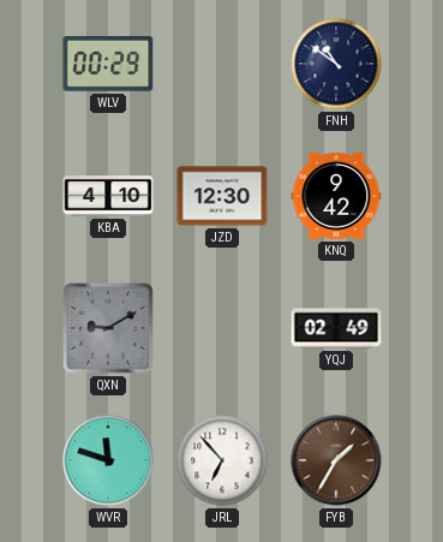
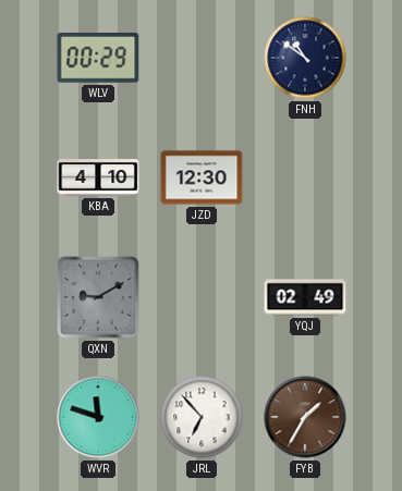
KNQ: 9:42 -> none (336, 196)
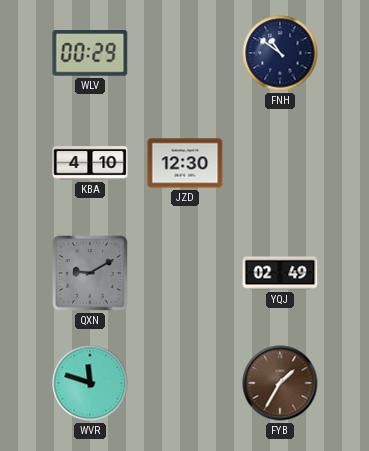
JRL: 6:53 -> none (202, 417)
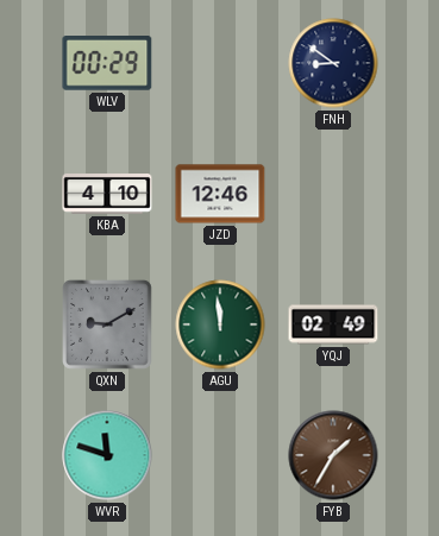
FNH: 10:51 -> 8:51 (333, 63)
JZD: 12:30 -> 12:46 (220, 194)
AGU: none -> 11:59 (220, 324)
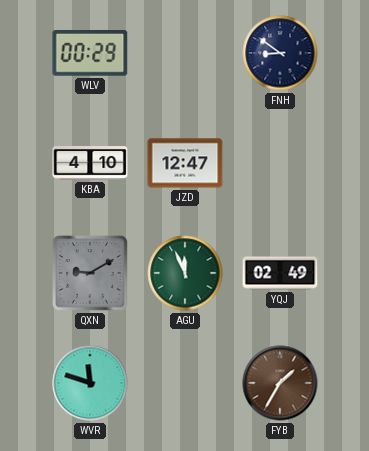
JZD: 12:46 -> 12:47 (185, 163)
AGU: 11:59 -> 11:56 (185, 273)
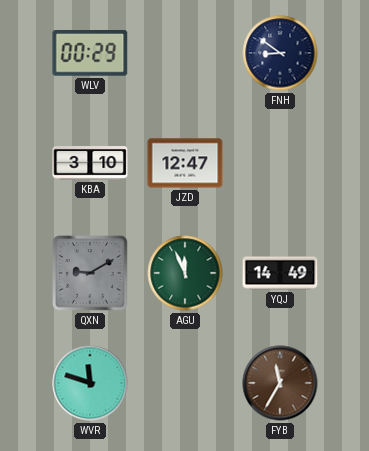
KBA: 4:10 -> 3:10 (90, 164)
YQJ: 02:49 -> 14:49 (280, 273)
FYB: 1:35 -> 11:35 (280, 383)
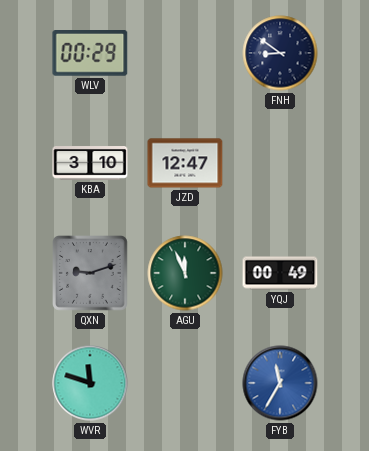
QXN: 9:10 -> 9:12 (91, 274)
YQJ: 14:49 -> 00:49 (280, 273)
FYB dial: brown -> blue (280, 383)
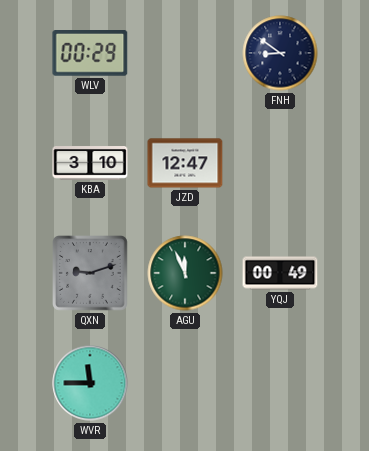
WVR: 11:48 -> 11:45 (90, 383)
FYB: 11:35 -> none (280, 383)
